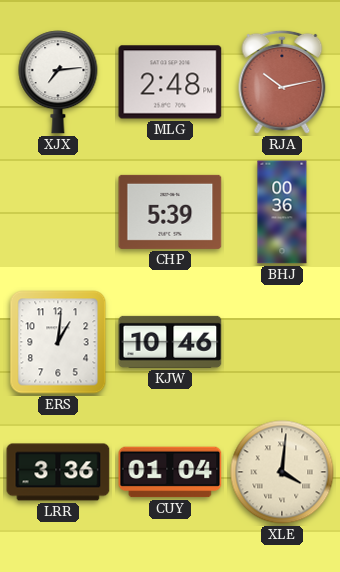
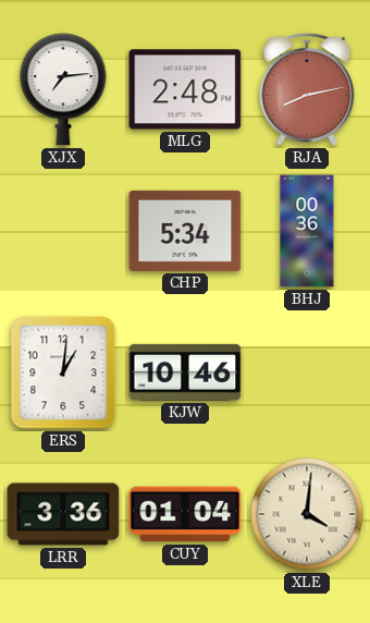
RJA: 10:13 -> 8:13 (307, 89)
CHP: 5:39 -> 5:34 (185, 231)
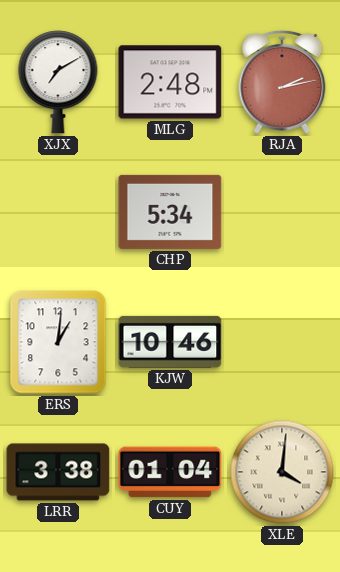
XJX: 7:14 -> 7:10 (58, 82)
RJA: 8:13 -> 2:13 (282, 82)
BHJ: 00:36 -> none (307, 231)
LRR: 3:36 -> 3:38 (58, 472)
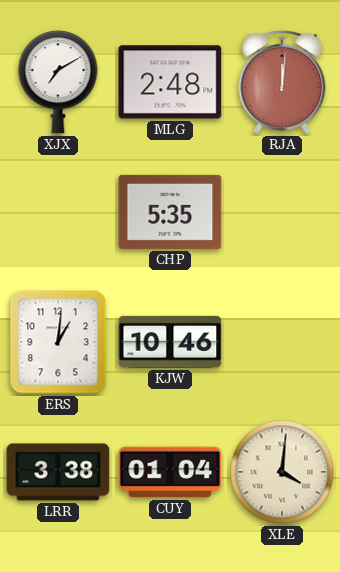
RJA: 2:13 -> 12:01 (282, 82)
CHP: 5:34 -> 5:35 (170, 212)
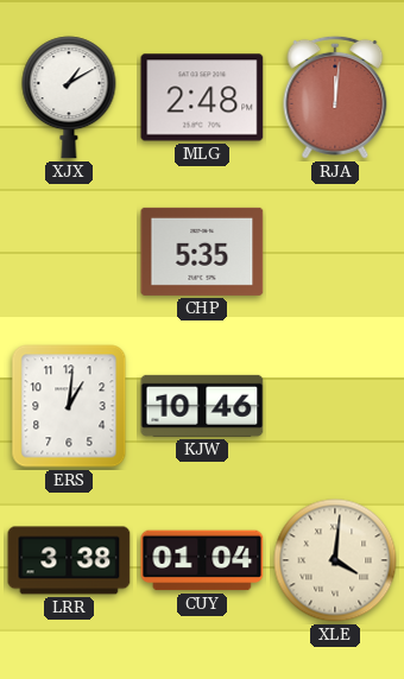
XJX: 7:10 -> 1:10 (69, 97)
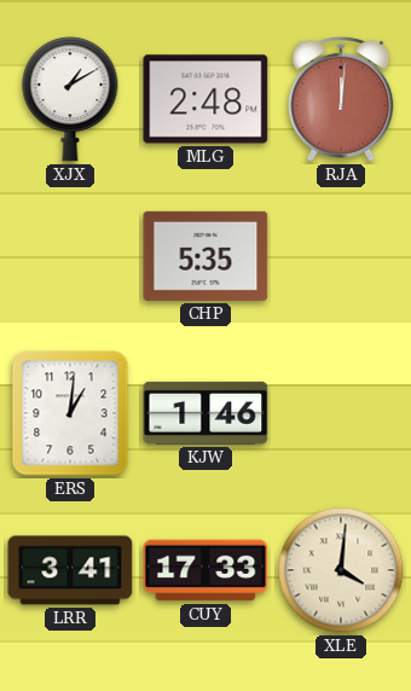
KJW: 10:46 -> 1:46 (205, 413)
LRR: 3:38 -> 3:41 (70, 570)
CUY: 01:04 -> 17:33 (205, 570)
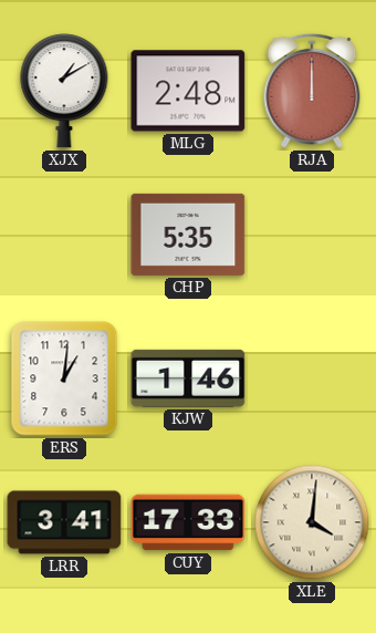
RJA: 12:01 -> 12:00 (312, 91)
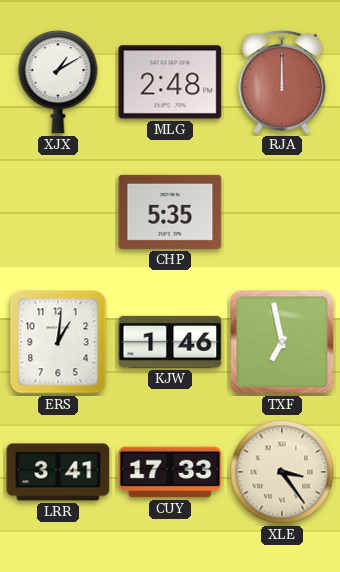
TXF: none -> 6:58 (282, 342)
XLE: 4:01 -> 3:24 (282, 472)
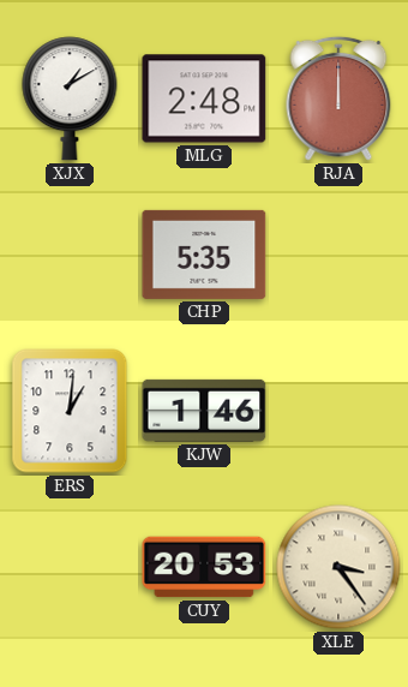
TXF: 6:58 -> none (282, 342)
LRR: 3:41 -> none (58, 472)
CUY: 17:33 -> 20:53 (204, 567)
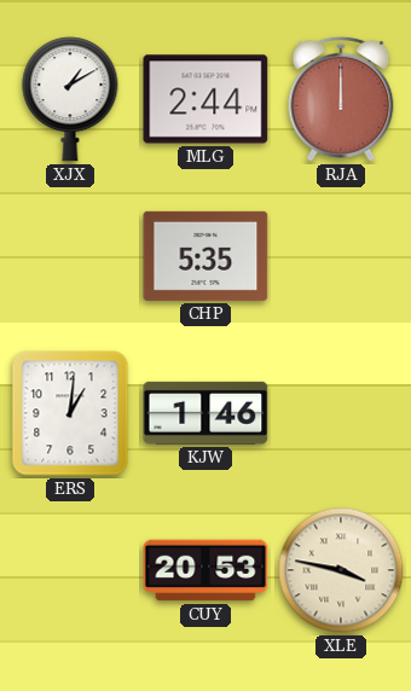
MLG: 2:48 -> 2:44 (205, 99)
XLE: 3:24 -> 3:47 (341, 570)
